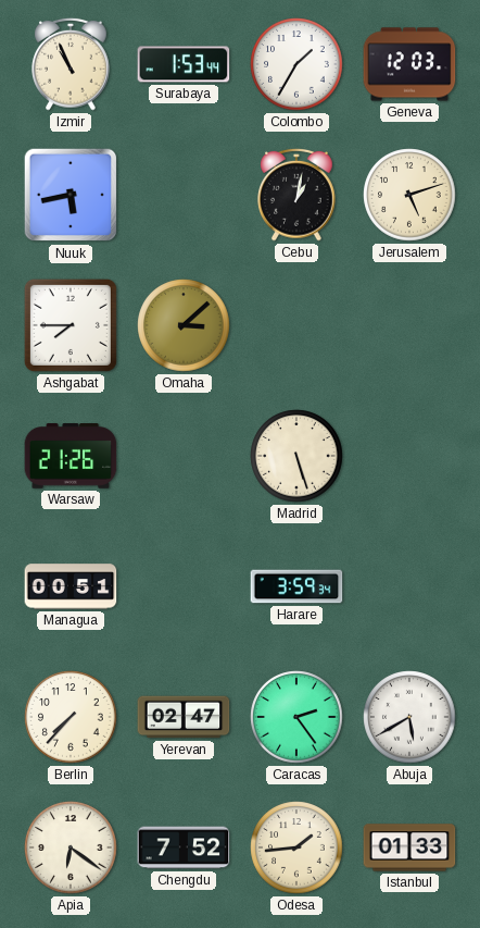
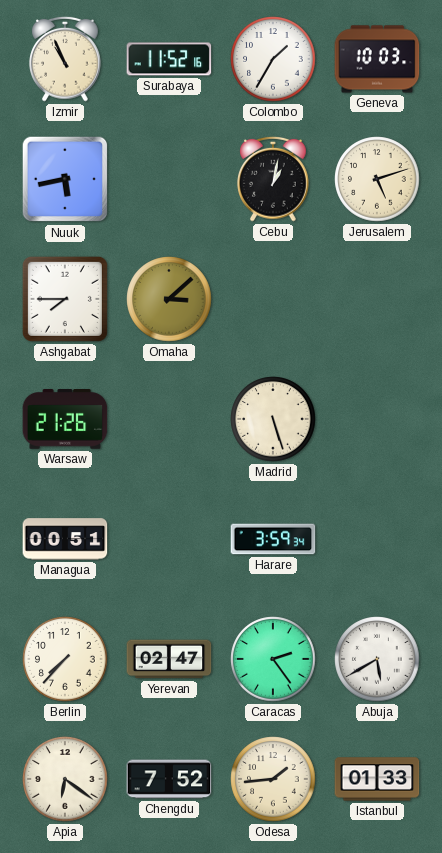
Surabaya: 1:53 -> 11:52 (169, 59)
Geneva: 12:03 -> 10:03 (377, 59)
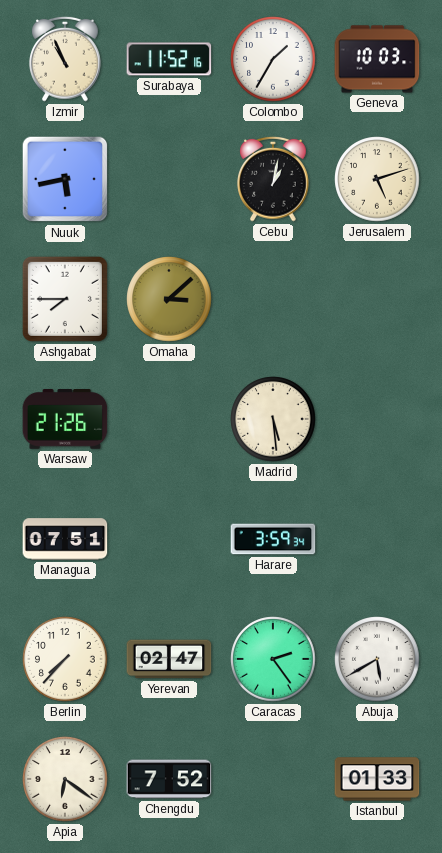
Madrid: 5:27 -> 5:29 (273, 419)
Managua: 00:51 -> 07:51 (65, 539)
Odesa: 1:44 -> none (273, 779)
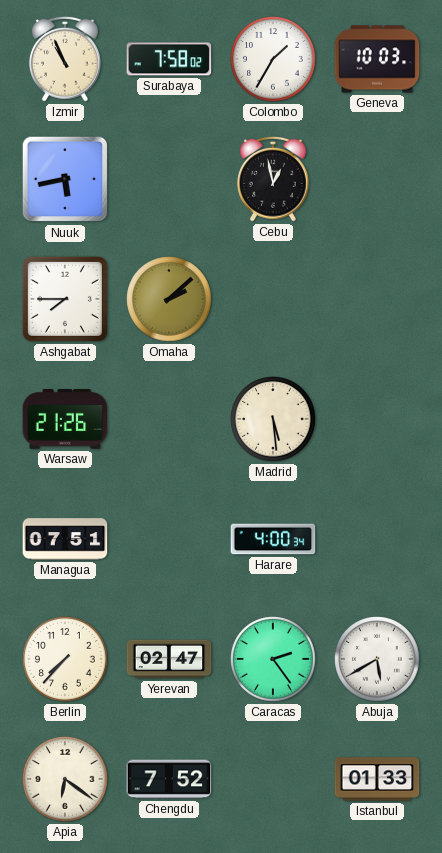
Surabaya: 11:52 -> 7:58 (169, 59)
Cebu: 1:02 -> 12:58 (273, 179)
Jerusalem: 5:12 -> none (377, 179)
Omaha: 3:08 -> 2:08 (169, 299)
Harare: 3:59 -> 4:00 (273, 539)
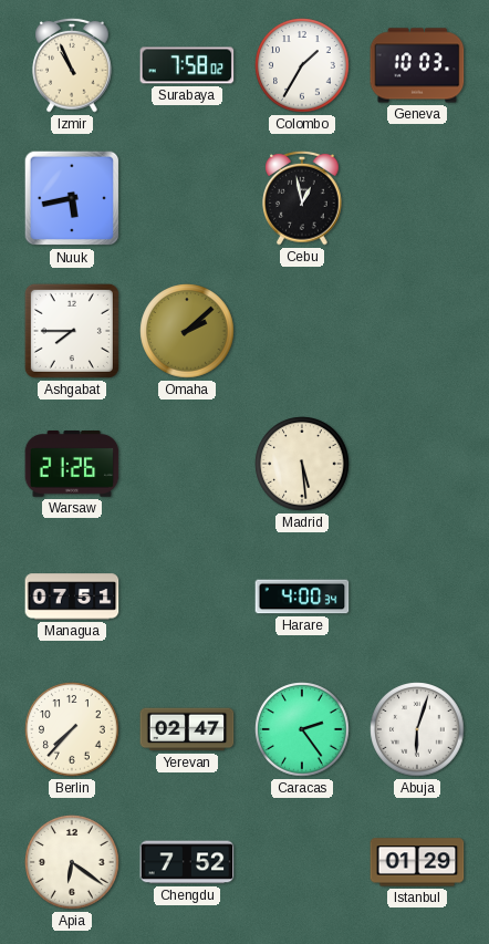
Abuja: 5:40 -> 6:03 (417, 729)
Istanbul: 01:33 -> 01:29 (417, 862)
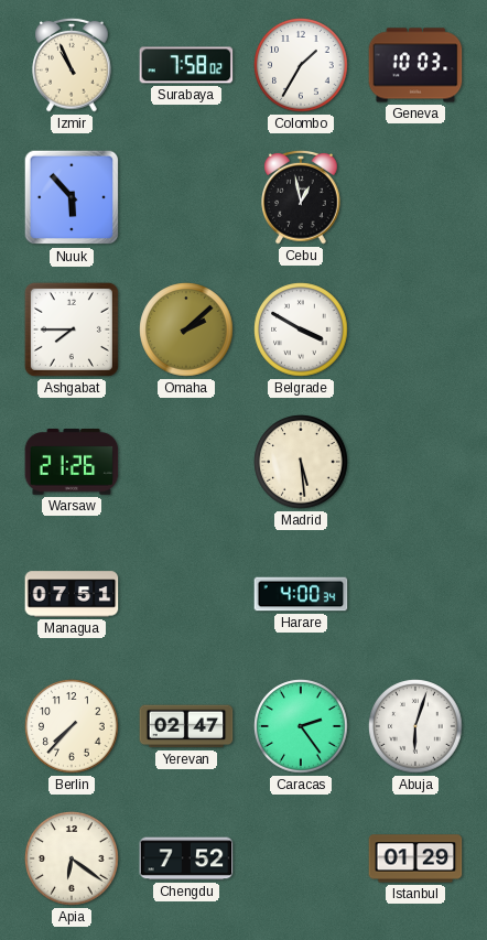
Nuuk: 5:43 -> 5:53 (72, 197)
Belgrade: none -> 3:50 (301, 329)
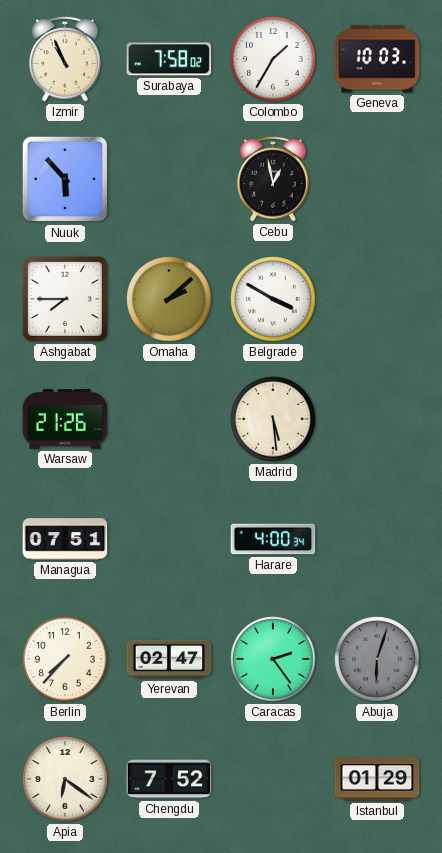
Abuja dial: white -> grey (377, 659)
